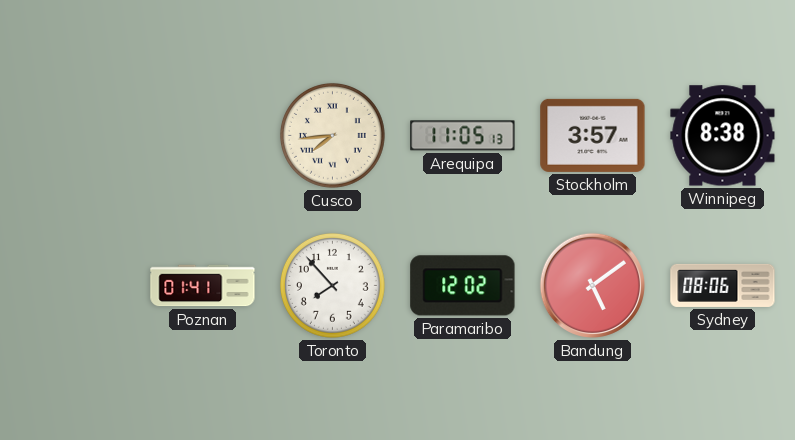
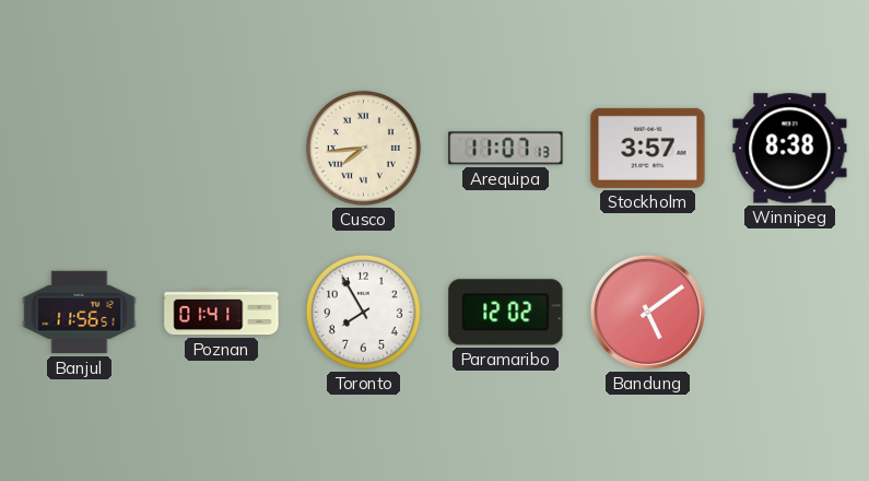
Arequipa: 11:05 -> 11:07 (506, 149)
Banjul: none -> 11:56 (80, 313)
Toronto: 7:53 -> 7:55 (363, 312)
Sydney: 08:06 -> none (723, 285)
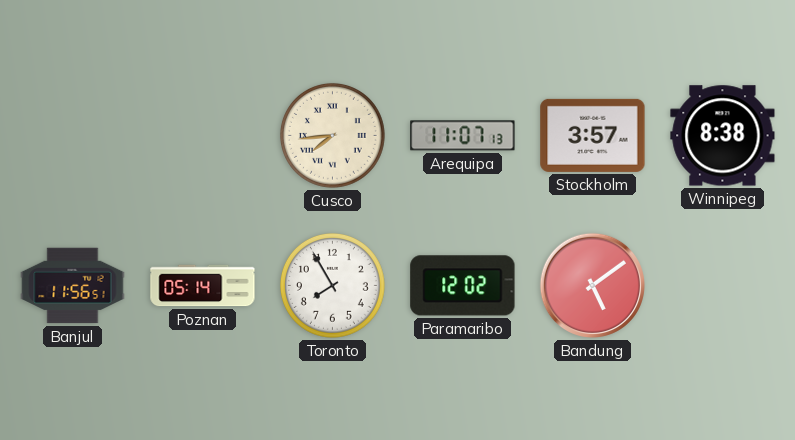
Poznan: 01:41 -> 05:14 (203, 286)
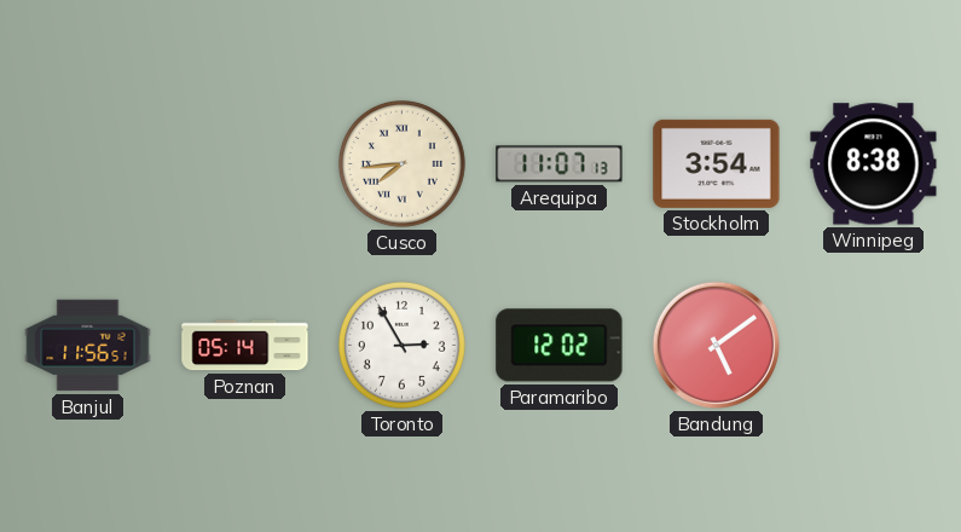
Stockholm: 3:57 -> 3:54 (717, 163)
Toronto: 7:55 -> 2:55 (401, 345)
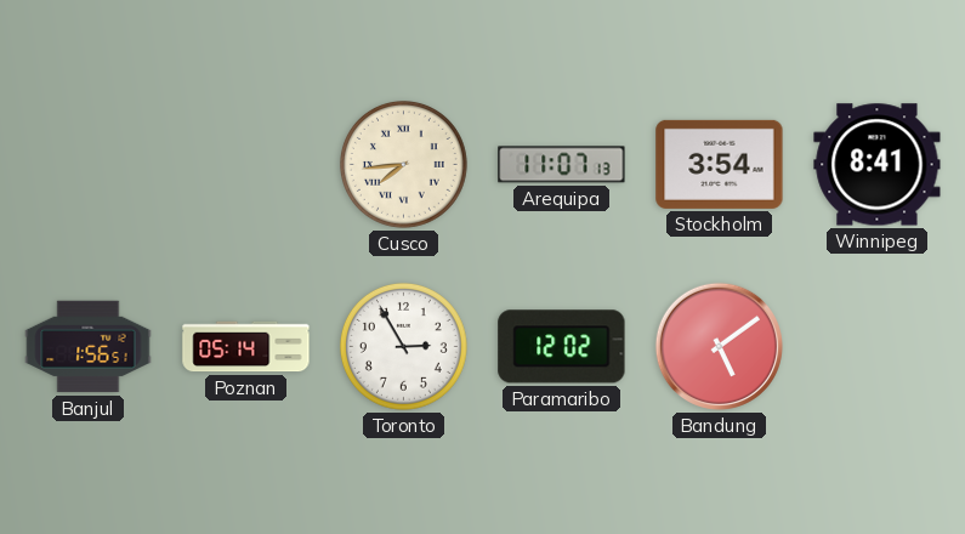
Winnipeg: 8:38 -> 8:41 (878, 165)
Banjul: 11:56 -> 1:56 (89, 347)
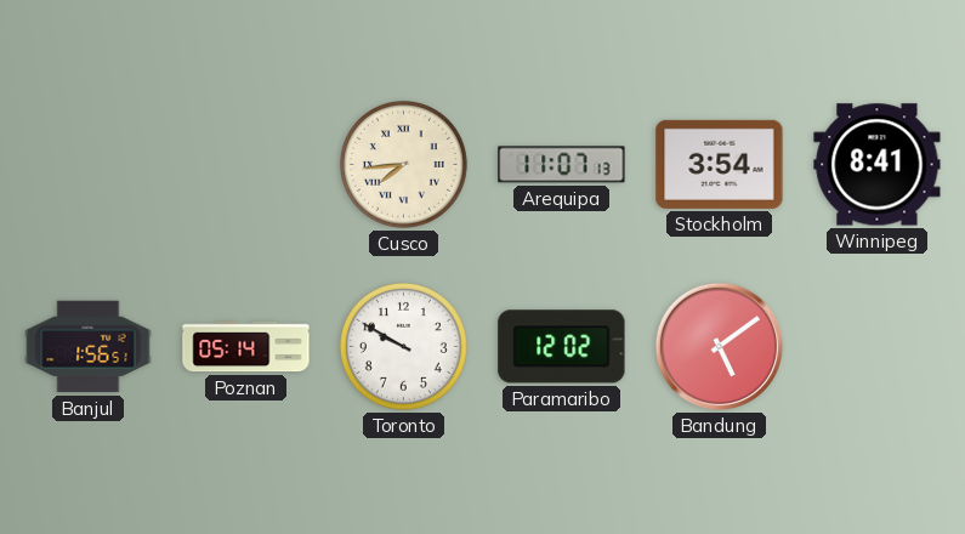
Toronto: 2:55 -> 9:50 (403, 346)
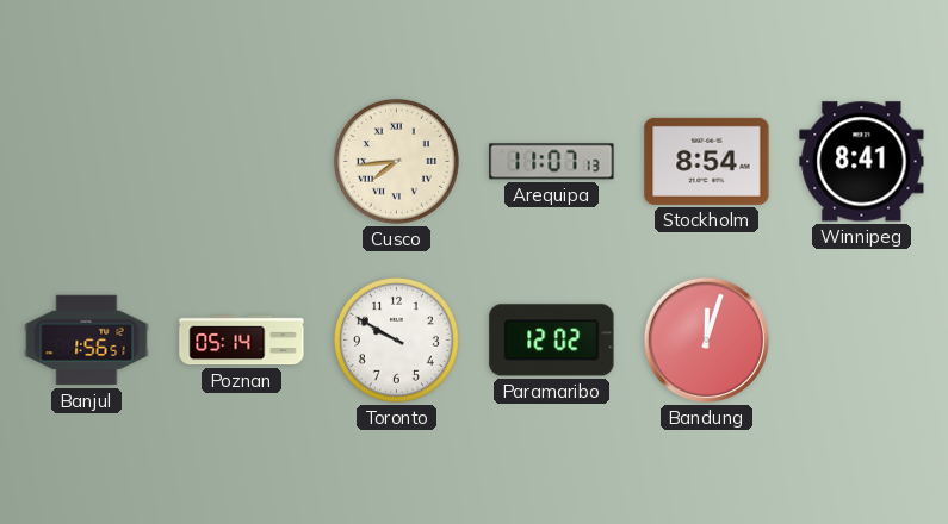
Stockholm: 3:54 -> 8:54 (707, 161)
Bandung: 5:09 -> 12:03 (706, 339)
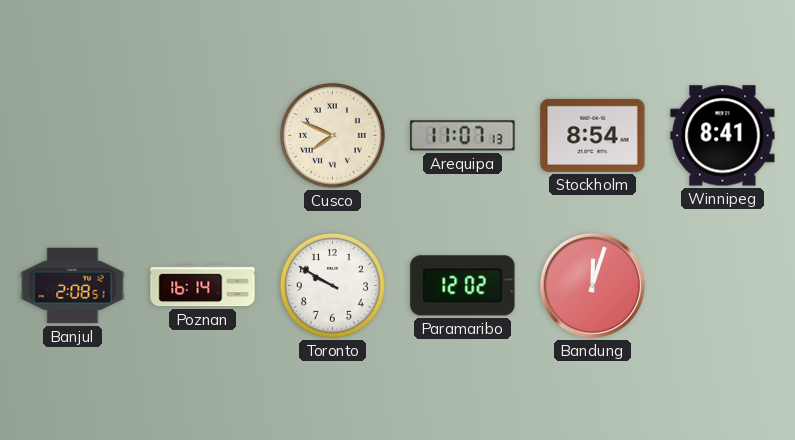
Cusco: 7:44 -> 7:49 (332, 135)
Banjul: 1:56 -> 2:08 (73, 286)
Poznan: 05:14 -> 16:14 (203, 286)
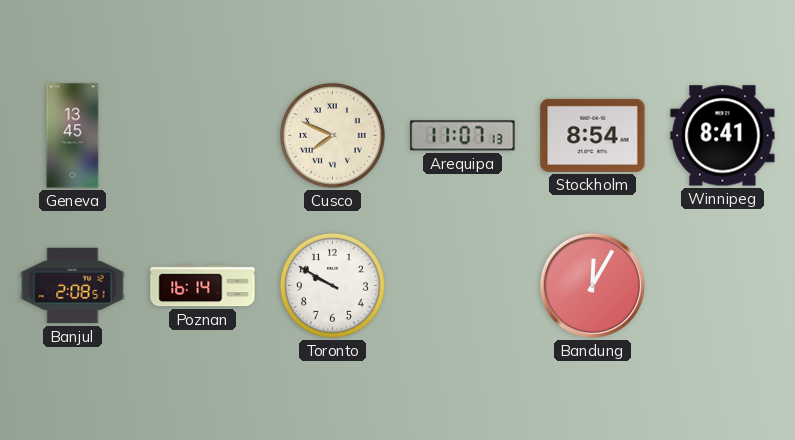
Geneva: none -> 13:45 (73, 136)
Paramaribo: 12:02 -> none (463, 286)
Bandung: 12:03 -> 12:05 (592, 285)
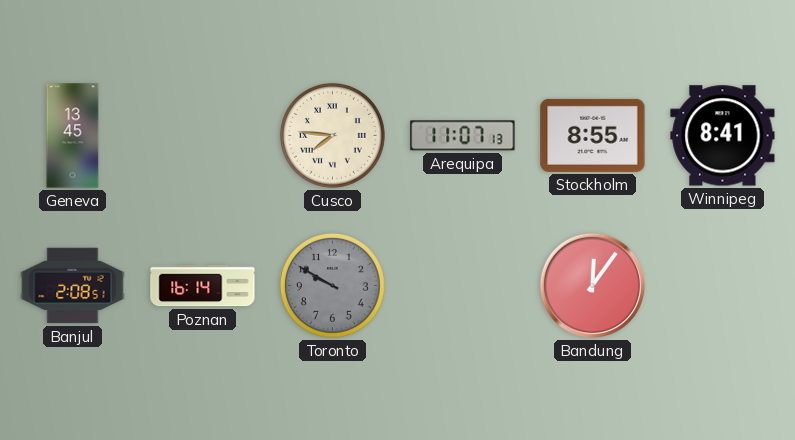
Cusco: 7:49 -> 7:46 (332, 135)
Stockholm: 8:54 -> 8:55 (593, 135)
Toronto dial: white -> grey (332, 285)
Bandung: 12:05 -> 12:06 (592, 285)
